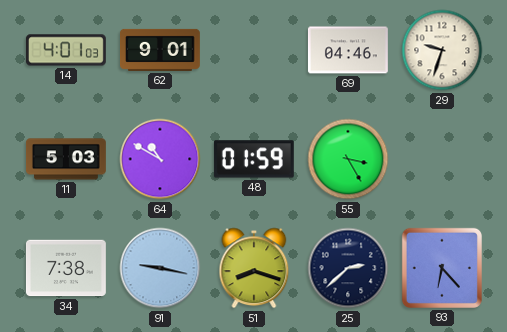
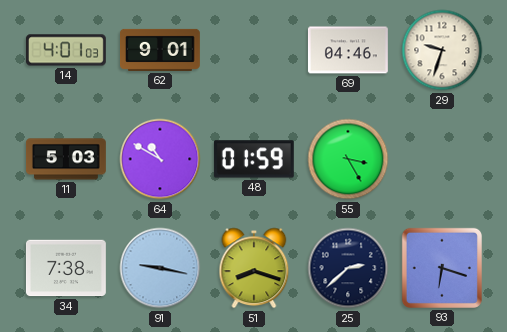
93: 6:23 -> 6:18 (442, 268)
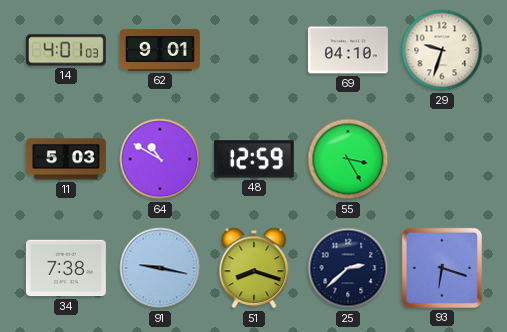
69: 04:46 -> 04:10 (348, 50)
48: 01:59 -> 12:59 (254, 159)
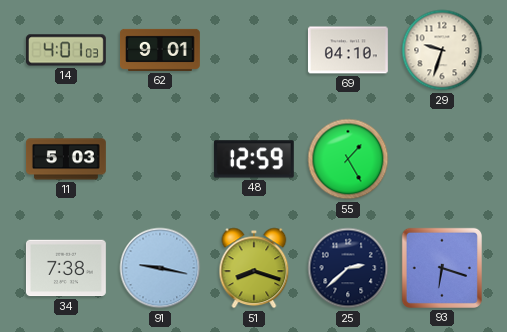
64: 10:50 -> none (160, 159)
55: 3:25 -> 1:25 (348, 159)
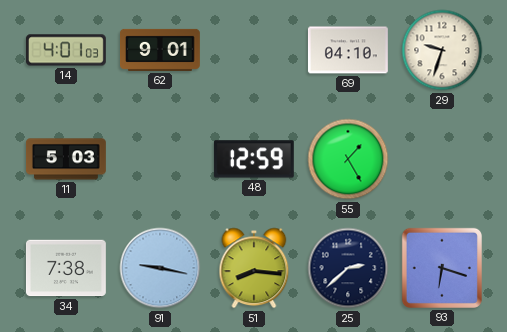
51: 8:18 -> 8:16 (254, 268)
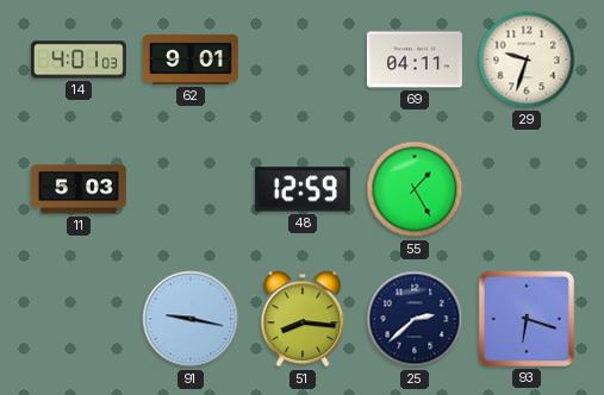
69: 04:10 -> 04:11 (415, 59)
34: 7:38 -> none (66, 268)
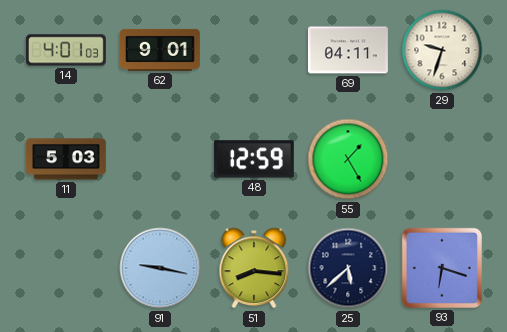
25: 2:38 -> 5:38 (348, 268)
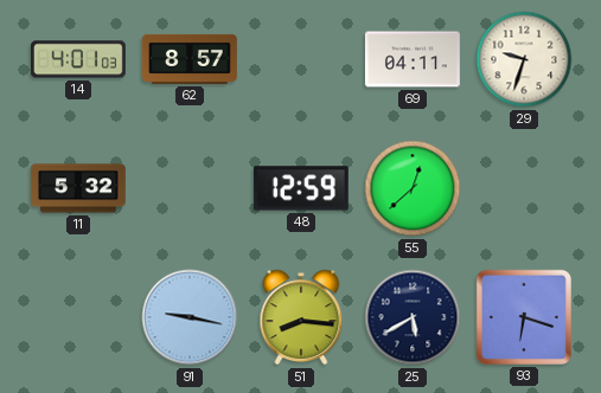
62: 9:01 -> 8:57 (191, 59)
11: 5:03 -> 5:32 (79, 188)
55: 1:25 -> 12:38 (413, 188)
25: 5:38 -> 5:40 (413, 317)
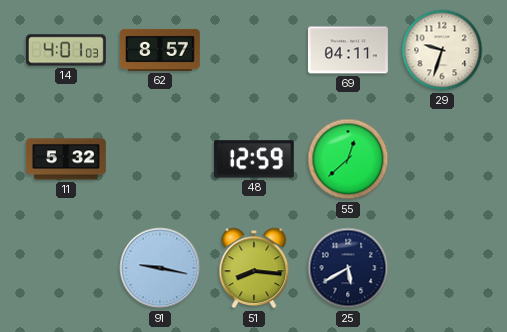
93: 6:18 -> none (524, 317)
